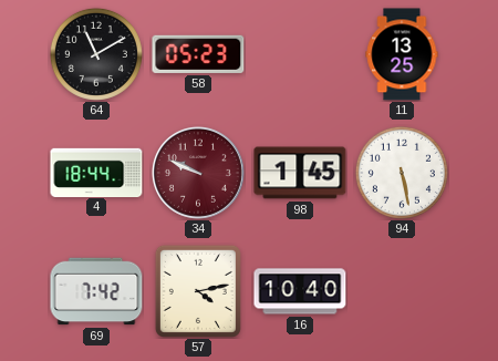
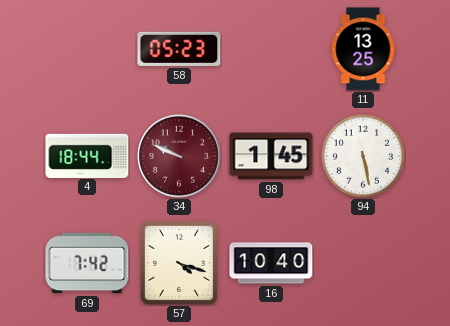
64: 11:10 -> none (96, 54)
57: 4:13 -> 4:18 (179, 263)
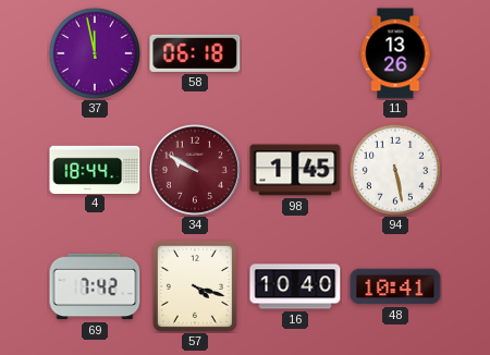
37: none -> 11:58 (95, 53)
58: 05:23 -> 06:18 (195, 53)
11: 13:25 -> 13:26 (395, 53)
34: 9:49 -> 9:50 (195, 170)
48: none -> 10:41 (395, 286)
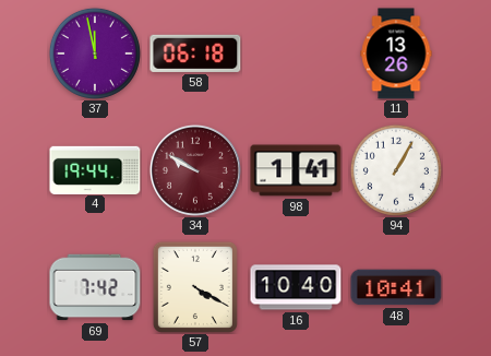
4: 18:44 -> 19:44 (95, 169)
98: 1:45 -> 1:41 (296, 170)
94: 5:28 -> 1:05 (396, 170)
57: 4:18 -> 4:20 (195, 287)
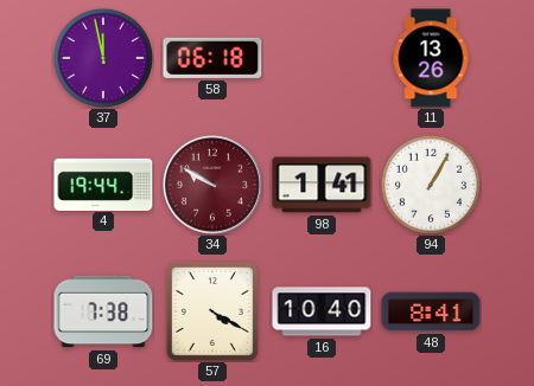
69: 7:42 -> 7:38 (103, 311)
48: 10:41 -> 8:41 (431, 311)
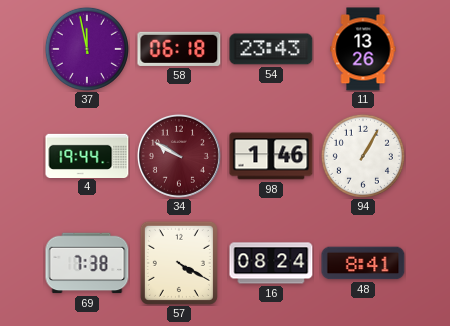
54: none -> 23:43 (271, 49)
98: 1:41 -> 1:46 (271, 156)
16: 10:40 -> 08:24 (271, 263)
